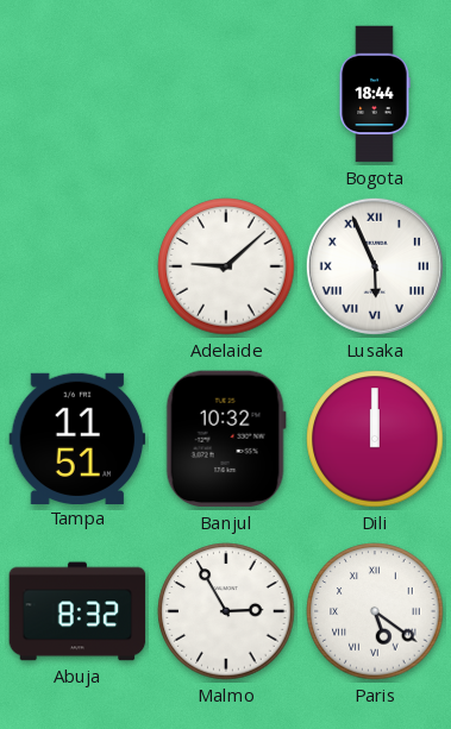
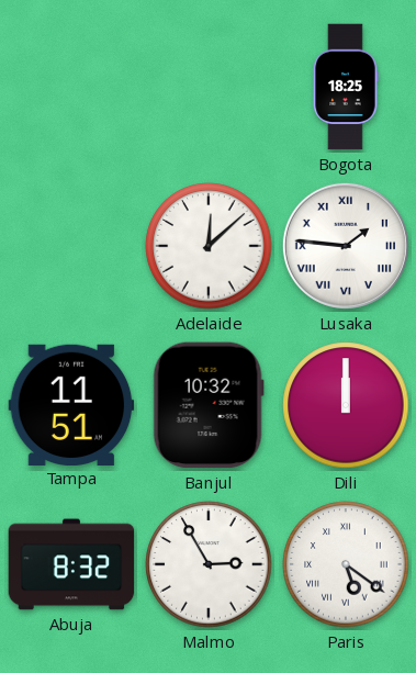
Bogota: 18:44 -> 18:25 (346, 87)
Adelaide: 9:08 -> 12:08 (209, 246)
Lusaka: 5:56 -> 1:46 (346, 246)
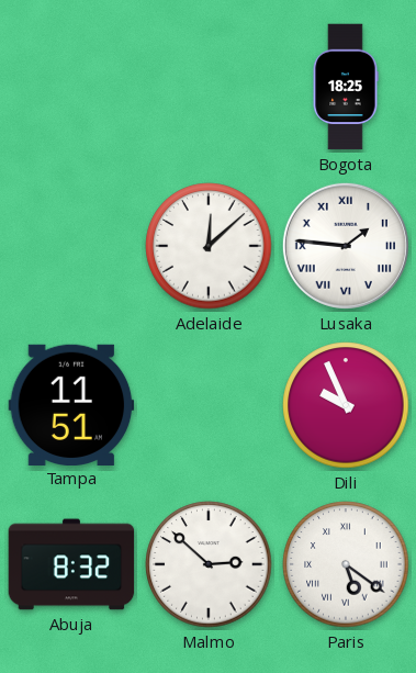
Banjul: 10:32 -> none (209, 405)
Dili: 12:00 -> 9:56 (346, 405)
Malmo: 2:55 -> 2:52 (209, 564)
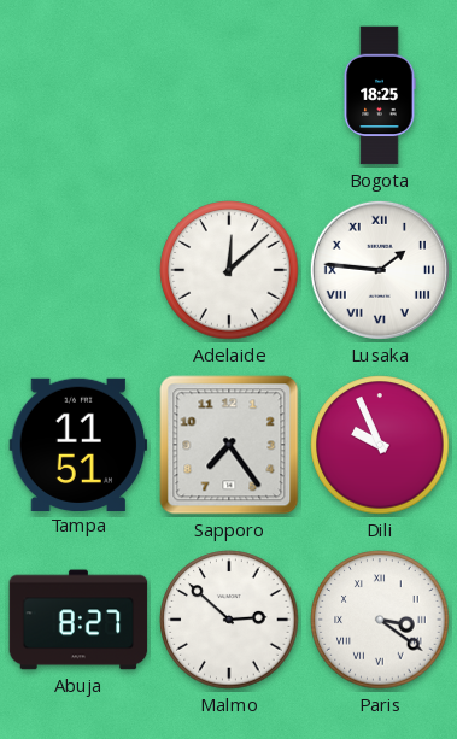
Sapporo: none -> 7:24 (229, 445)
Abuja: 8:32 -> 8:27 (78, 620)
Paris: 5:21 -> 3:21 (380, 620)
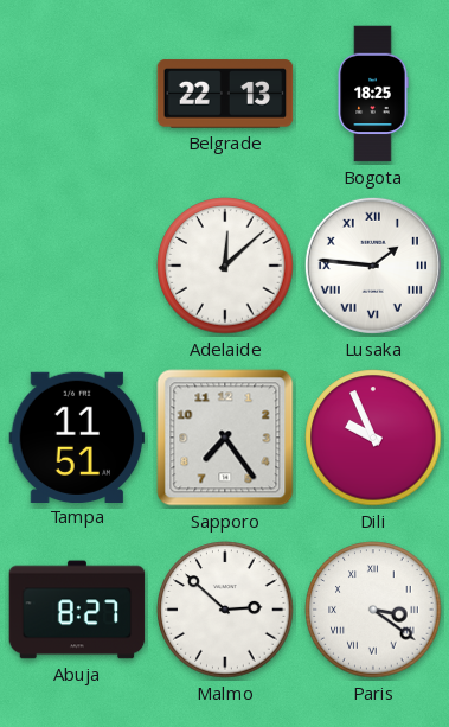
Belgrade: none -> 22:13 (225, 94)
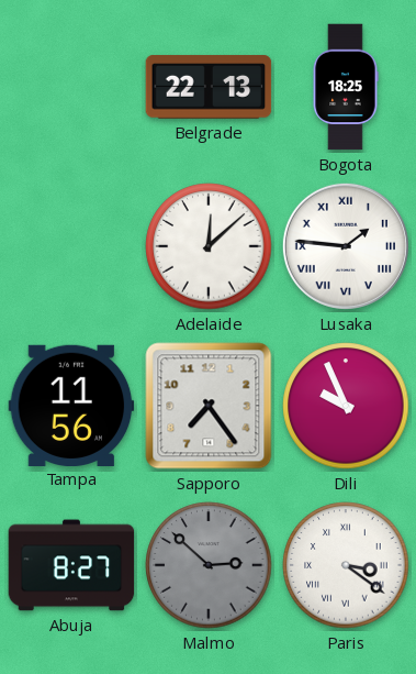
Tampa: 11:51 -> 11:56 (71, 405)
Malmo dial: white -> grey (209, 565)
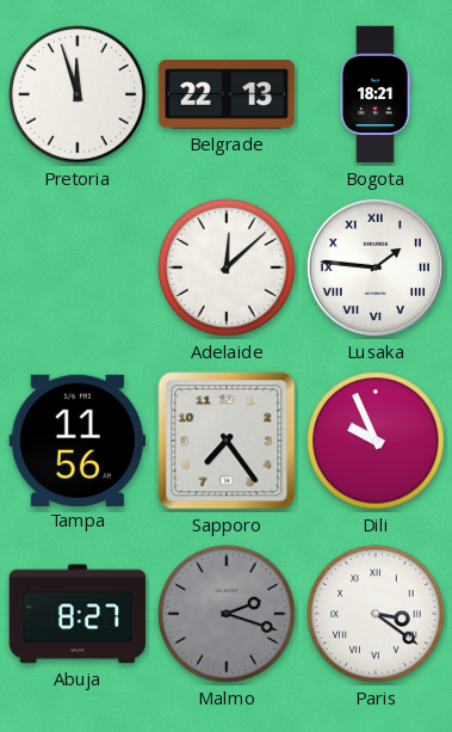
Pretoria: none -> 11:57 (78, 94)
Bogota: 18:25 -> 18:21 (376, 94)
Malmo: 2:52 -> 2:18 (227, 614)
